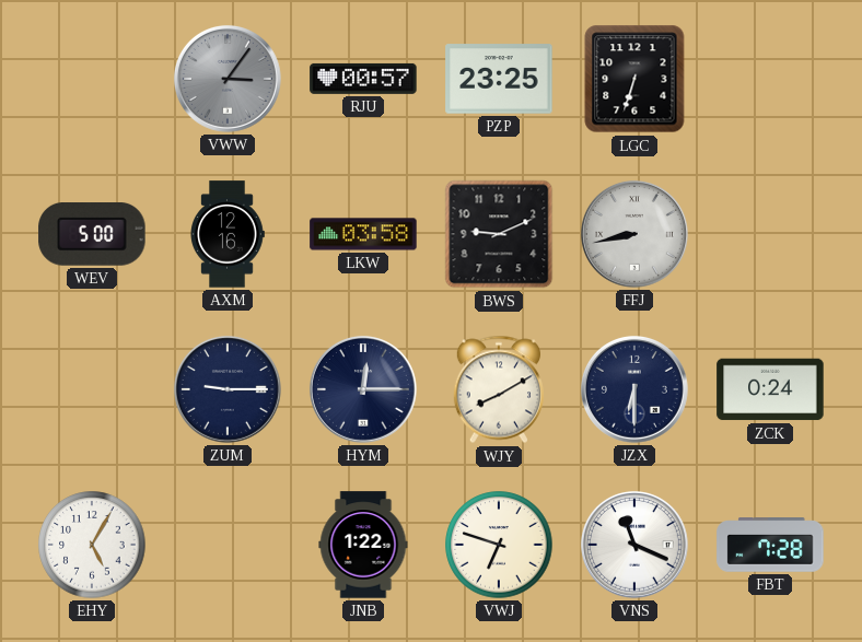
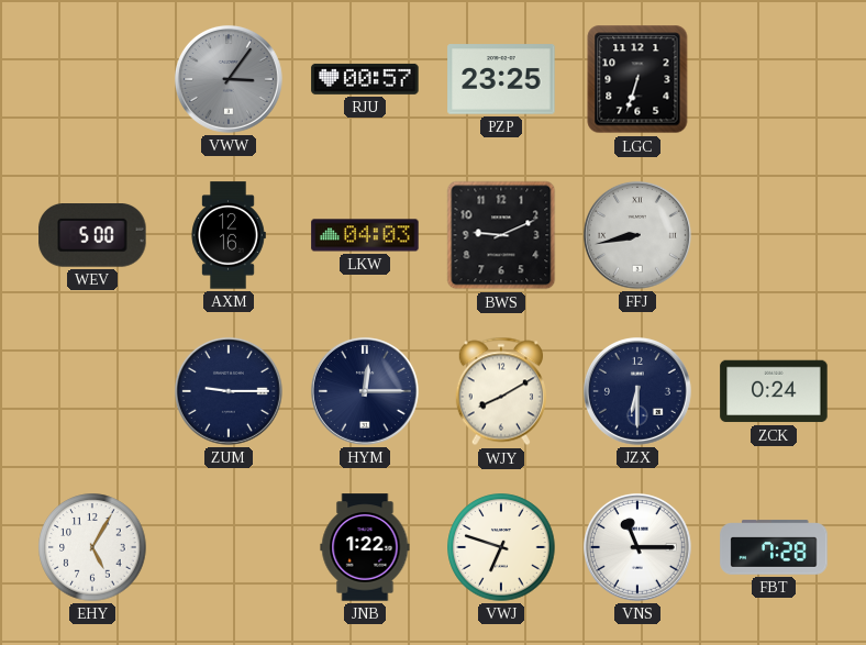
LKW: 03:58 -> 04:03 (365, 235)
VNS: 11:19 -> 11:15 (637, 547)
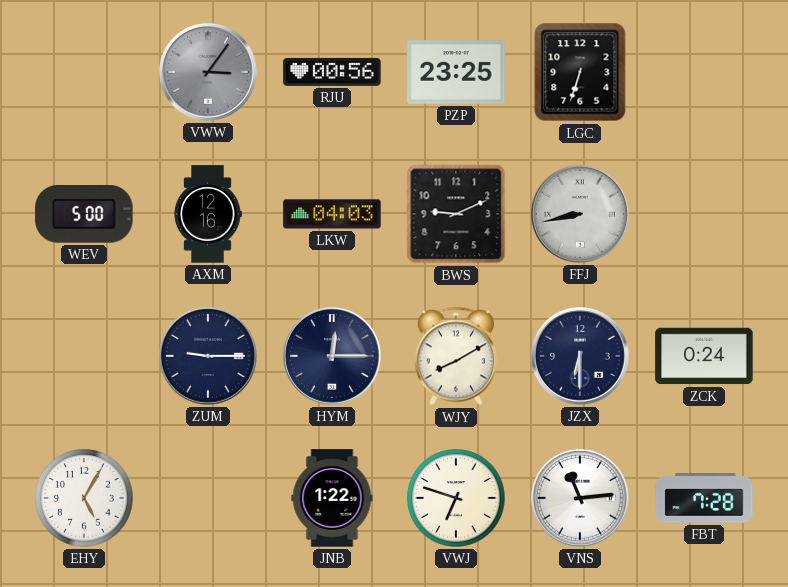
RJU: 00:57 -> 00:56 (332, 72)
VNS: 11:15 -> 11:14 (580, 498)
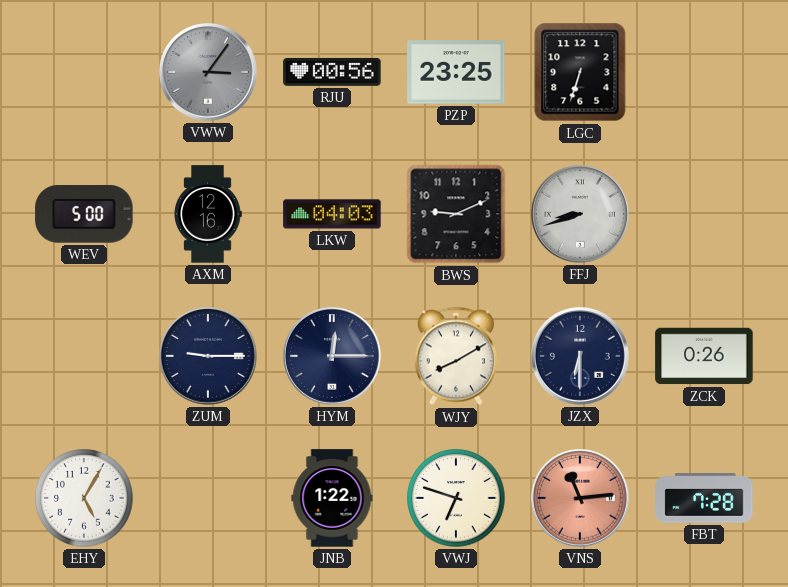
FFJ: 8:43 -> 8:42 (580, 214)
ZCK: 0:24 -> 0:26 (704, 356)
VNS dial: white -> salmon (580, 498)
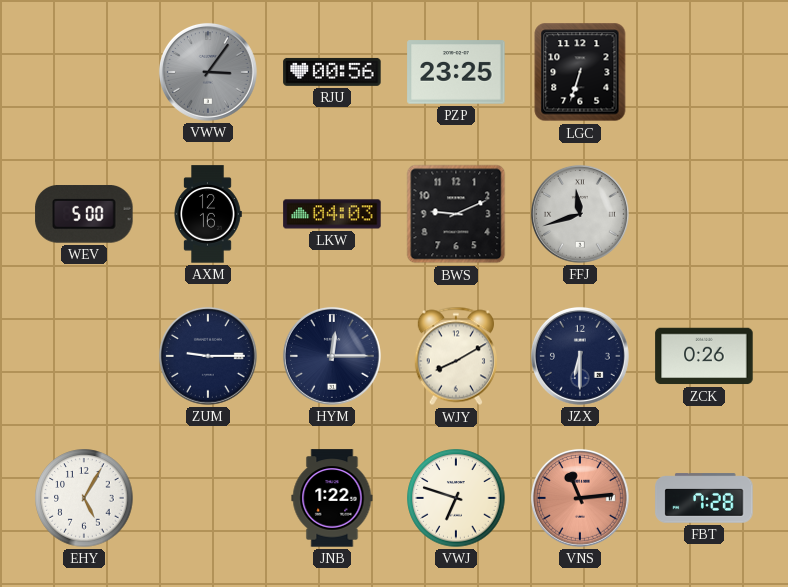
FFJ: 8:42 -> 11:42 (580, 214)
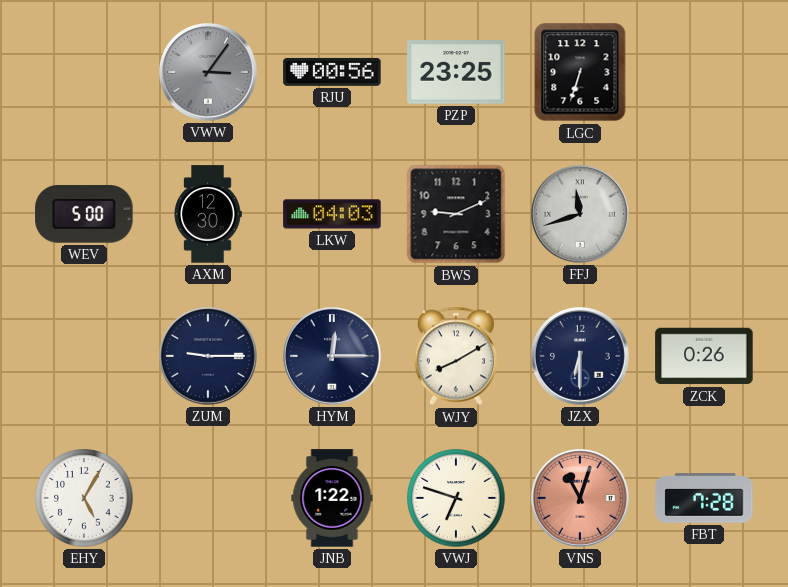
AXM: 12:16 -> 12:30 (208, 214)
VNS: 11:14 -> 11:03 (580, 498)
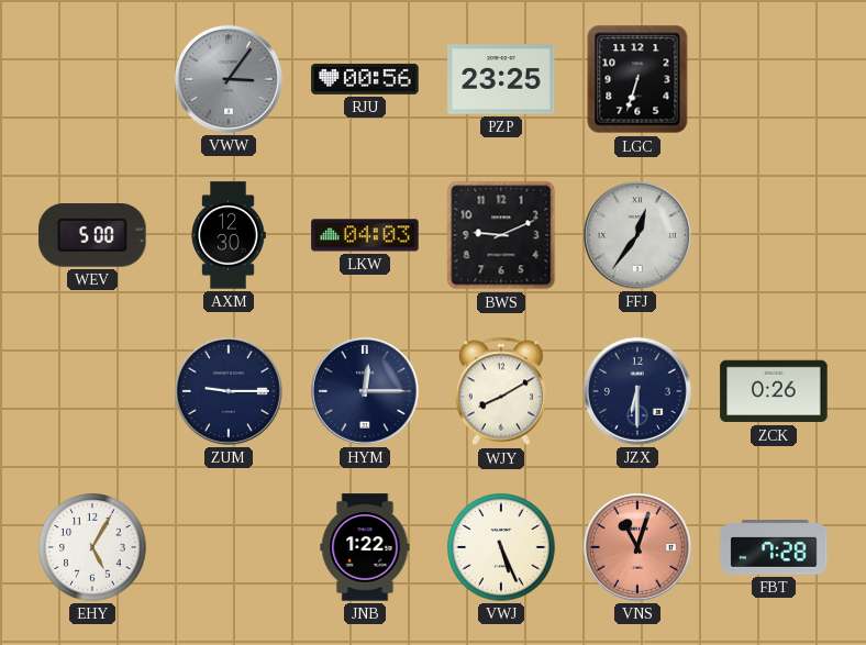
FFJ: 11:42 -> 12:36 (637, 235)
VWJ: 6:48 -> 5:26 (501, 547)
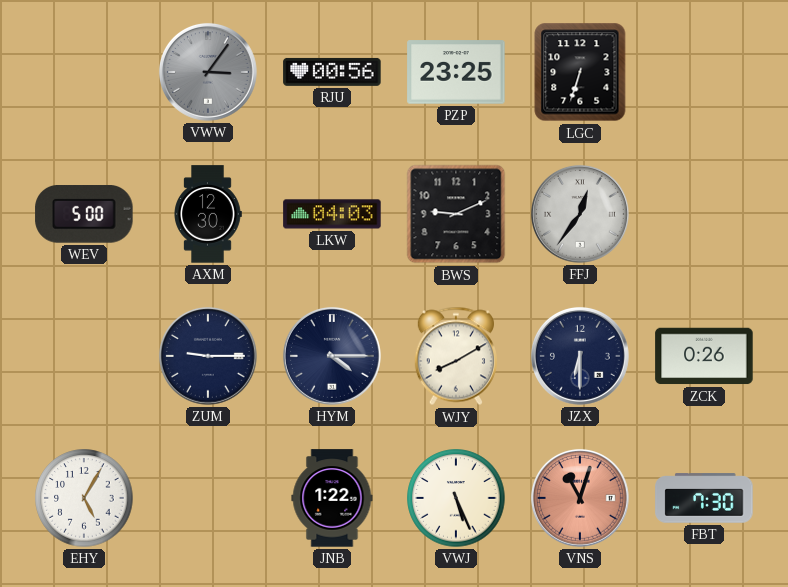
HYM: 12:15 -> 4:15 (332, 356)
FBT: 7:28 -> 7:30 (704, 498)
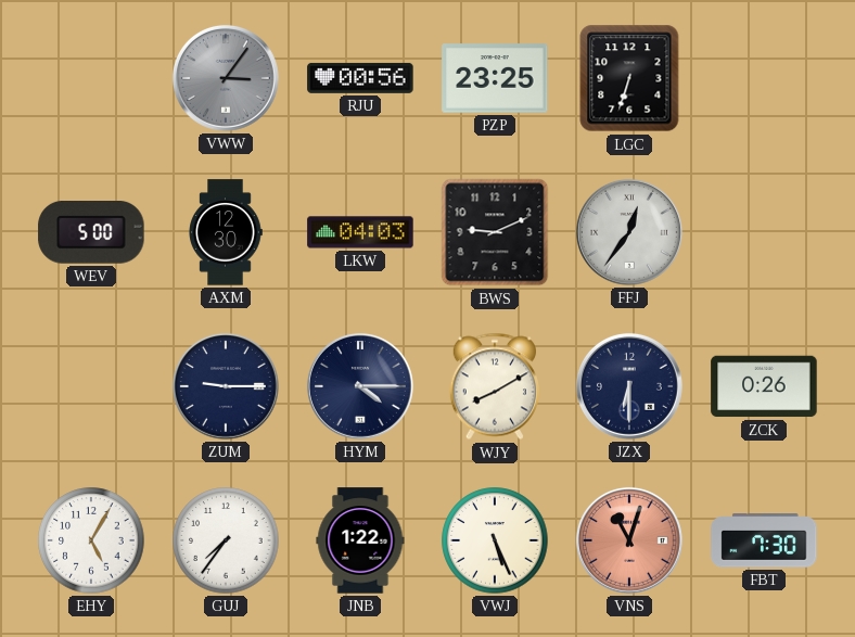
GUJ: none -> 7:36 (226, 540)
